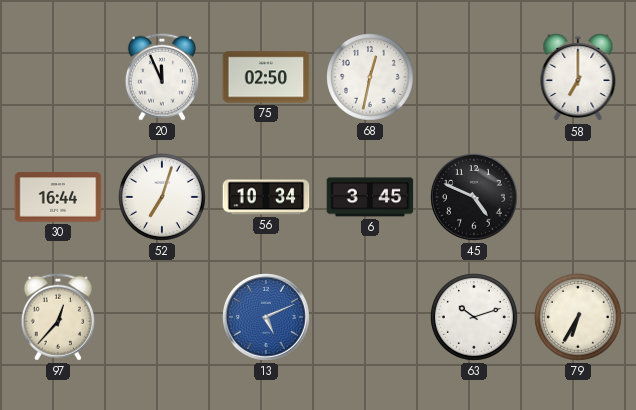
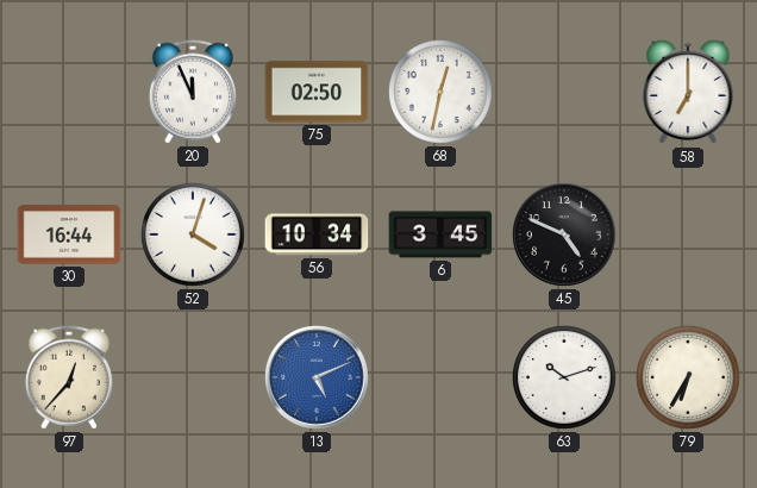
52: 7:03 -> 4:03 (194, 236)
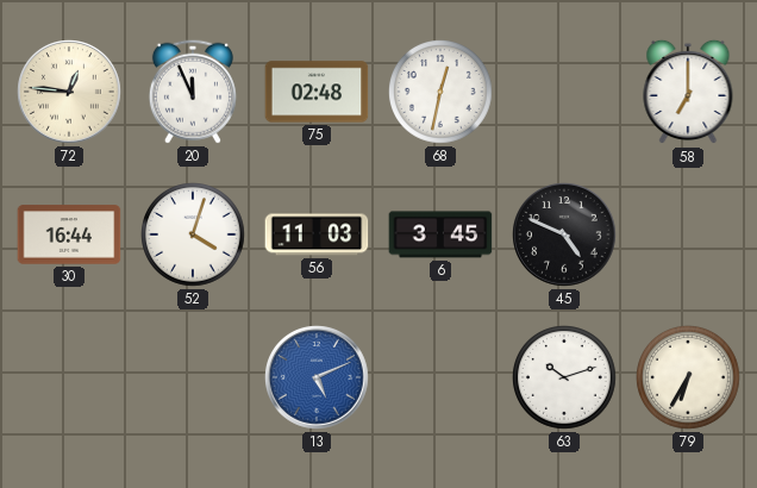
72: none -> 12:46 (69, 92)
75: 02:50 -> 02:48 (317, 92)
56: 10:34 -> 11:03 (317, 234)
97: 12:37 -> none (69, 377)
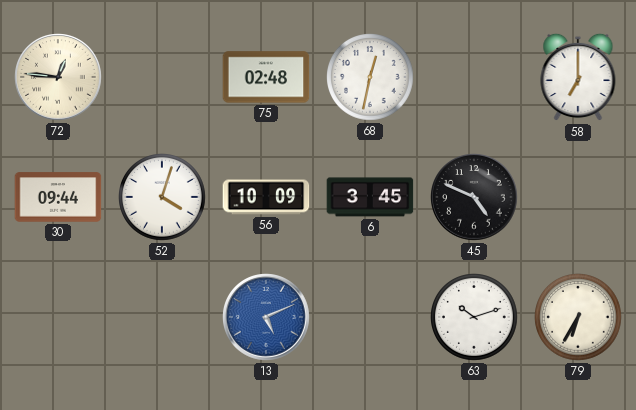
20: 11:56 -> none (193, 92)
30: 16:44 -> 09:44 (58, 197)
56: 11:03 -> 10:09 (266, 197)
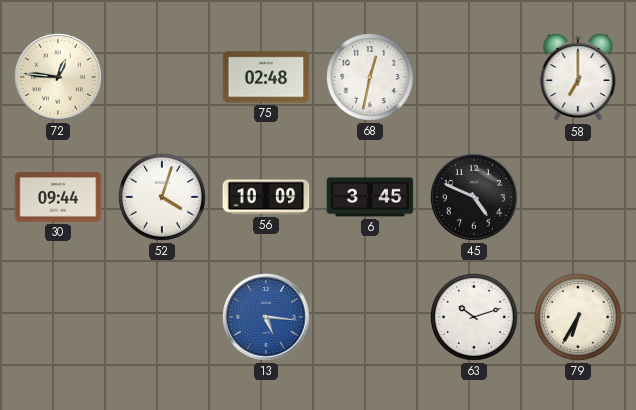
13: 5:11 -> 5:16 (266, 317)
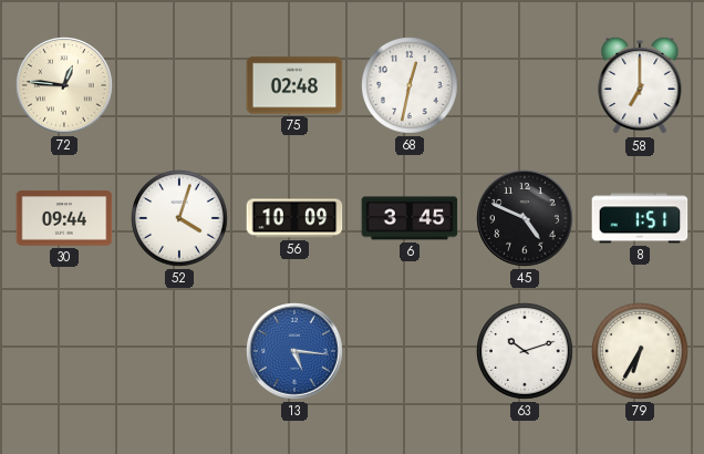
8: none -> 1:51 (640, 218)
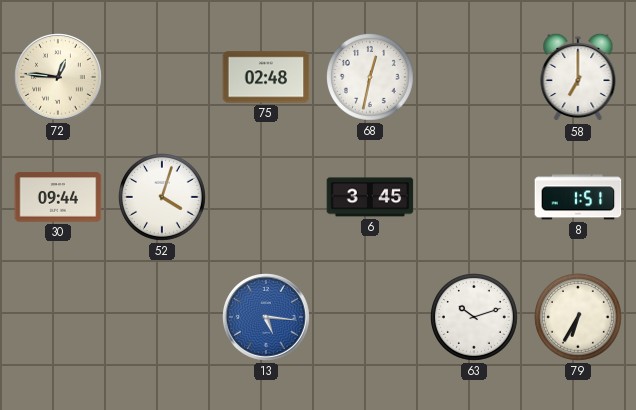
56: 10:09 -> none (294, 218)
45: 4:49 -> none (525, 218)
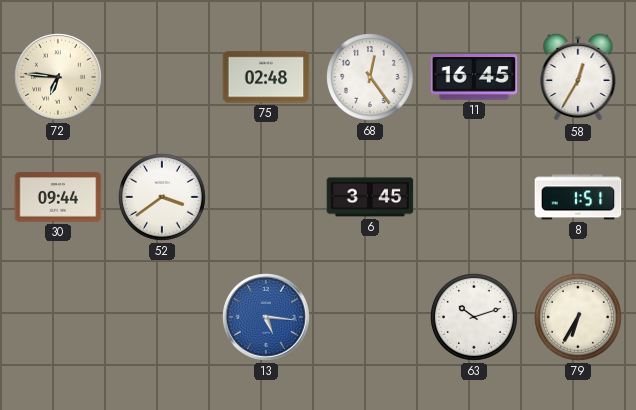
72: 12:46 -> 6:46 (58, 77)
68: 12:32 -> 12:24 (371, 78)
11: none -> 16:45 (474, 77)
58: 7:00 -> 12:35 (578, 77)
52: 4:03 -> 3:39 (163, 198)
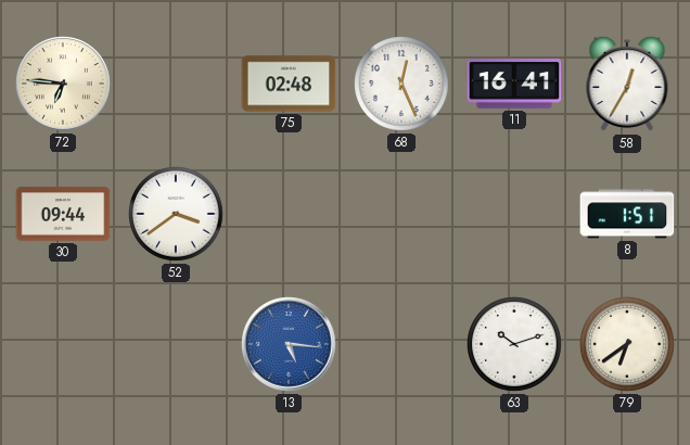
68: 12:24 -> 12:26 (403, 85)
11: 16:45 -> 16:41 (514, 84)
6: 3:45 -> none (370, 197)
79: 6:35 -> 6:39 (628, 345)
